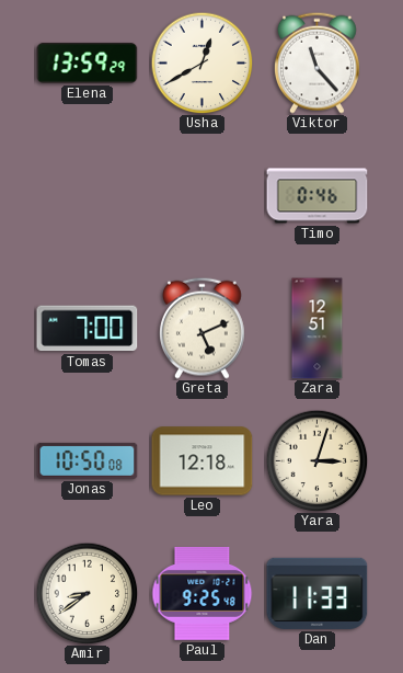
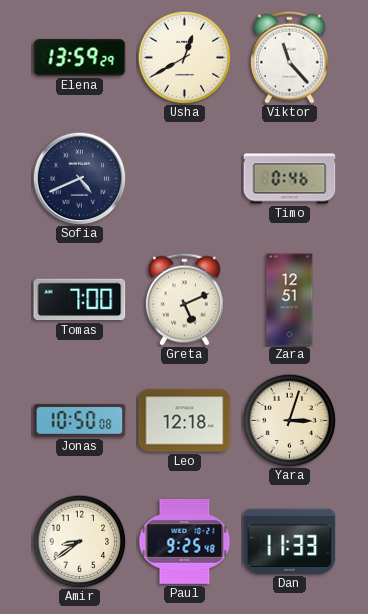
Sofia: none -> 4:41 (79, 178)
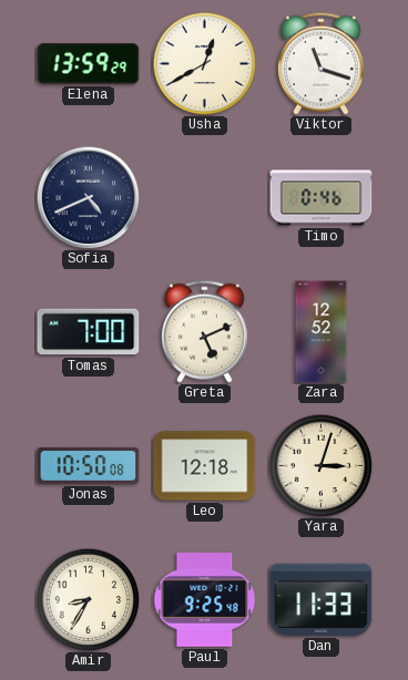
Viktor: 11:23 -> 11:18 (320, 63)
Zara: 12:51 -> 12:52 (322, 332)
Amir: 8:39 -> 8:35 (88, 599)
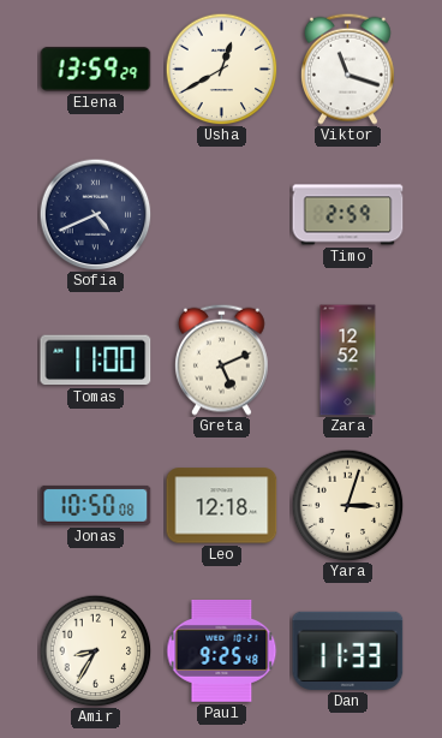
Timo: 0:46 -> 2:59 (348, 215)
Tomas: 7:00 -> 11:00 (96, 361)
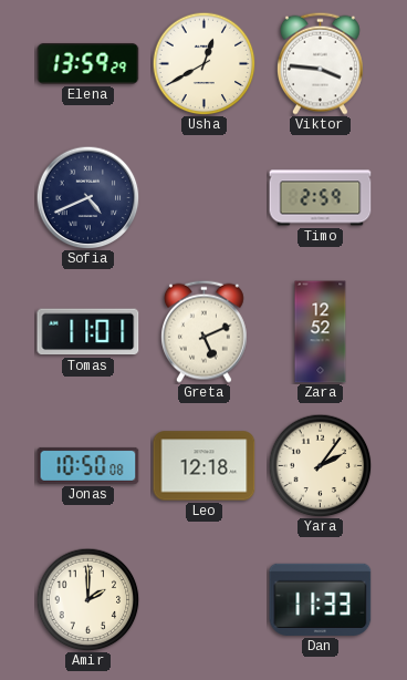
Viktor: 11:18 -> 3:46 (320, 63)
Tomas: 11:00 -> 11:01 (88, 332)
Yara: 3:03 -> 2:06 (320, 465)
Amir: 8:35 -> 2:00 (87, 599)
Paul: 9:25 -> none (222, 650)
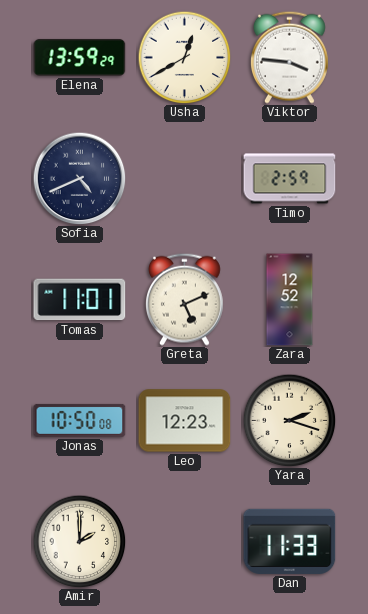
Leo: 12:18 -> 12:23 (185, 421)
Yara: 2:06 -> 2:18 (289, 420)
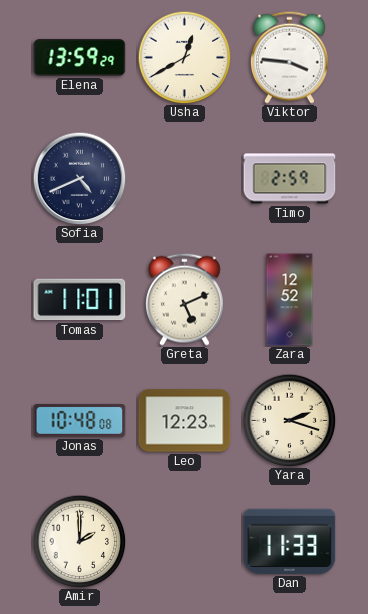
Jonas: 10:50 -> 10:48 (80, 420)
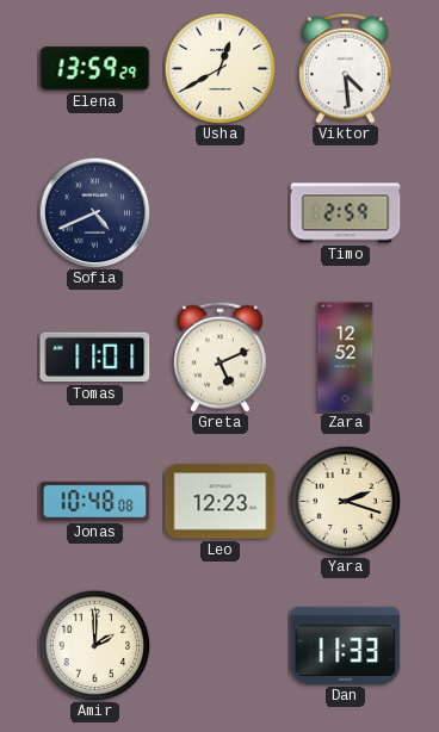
Viktor: 3:46 -> 4:29 (345, 68)
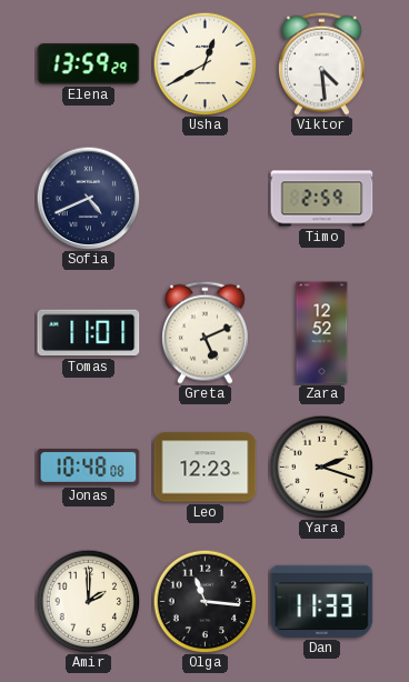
Olga: none -> 11:16 (205, 601)
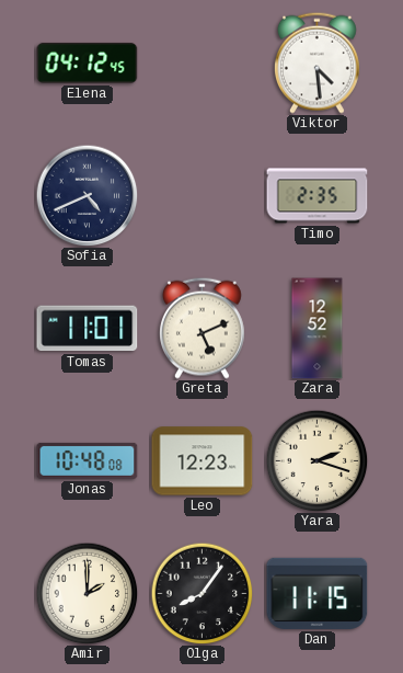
Elena: 13:59 -> 04:12 (88, 62)
Usha: 12:40 -> none (205, 63)
Timo: 2:59 -> 2:35 (318, 196)
Olga: 11:16 -> 8:06 (201, 593)
Dan: 11:33 -> 11:15 (318, 593)
